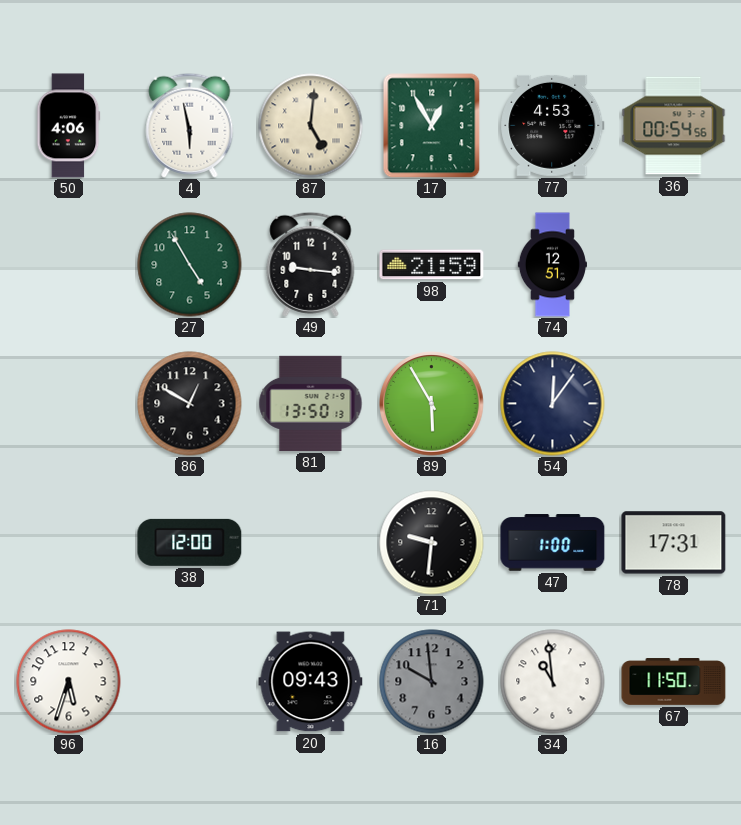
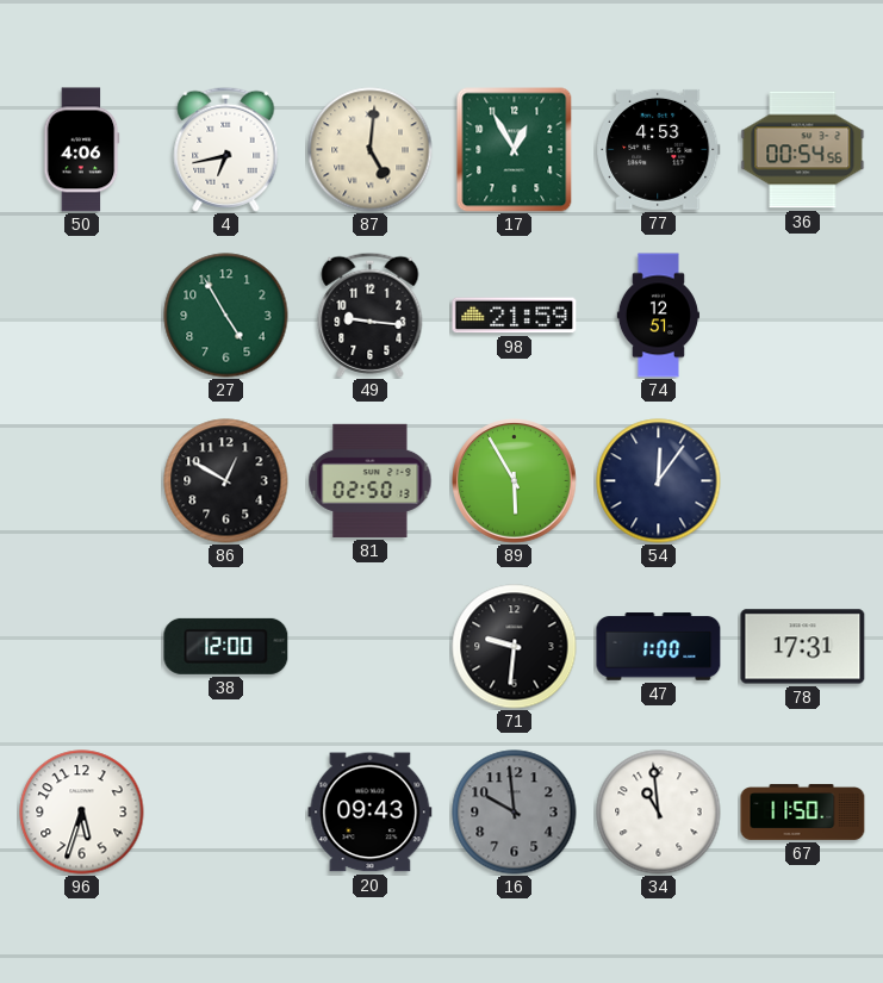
4: 5:58 -> 6:43 (226, 149)
81: 13:50 -> 02:50 (371, 480)
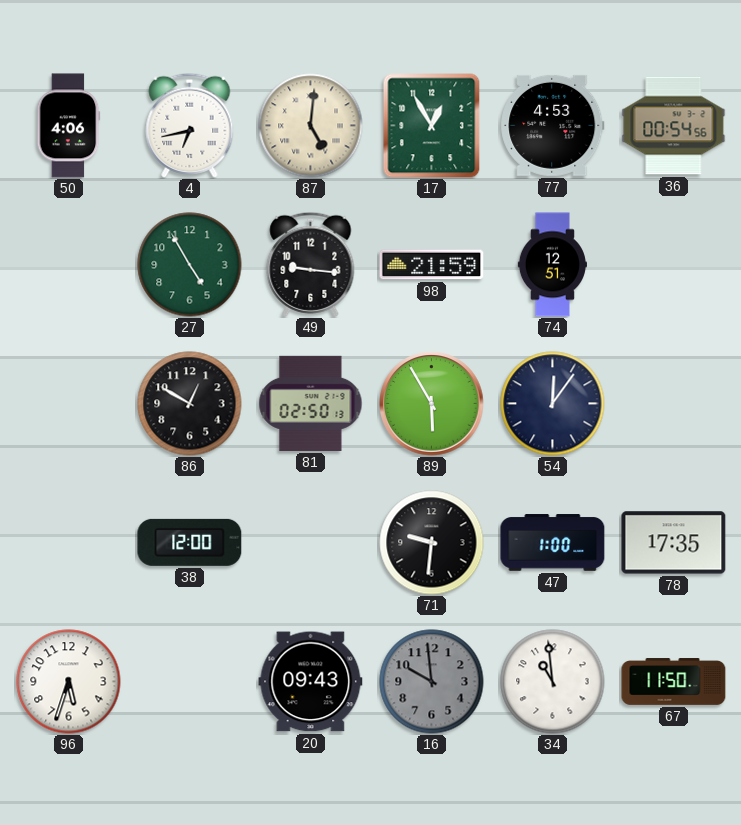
78: 17:31 -> 17:35 (674, 543)
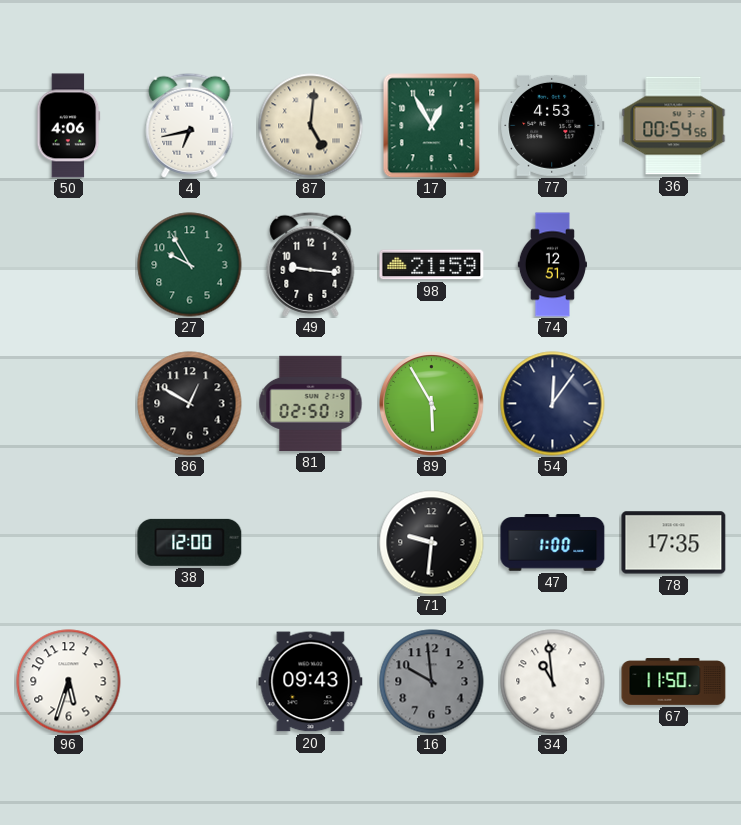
27: 4:55 -> 9:55 (190, 265)
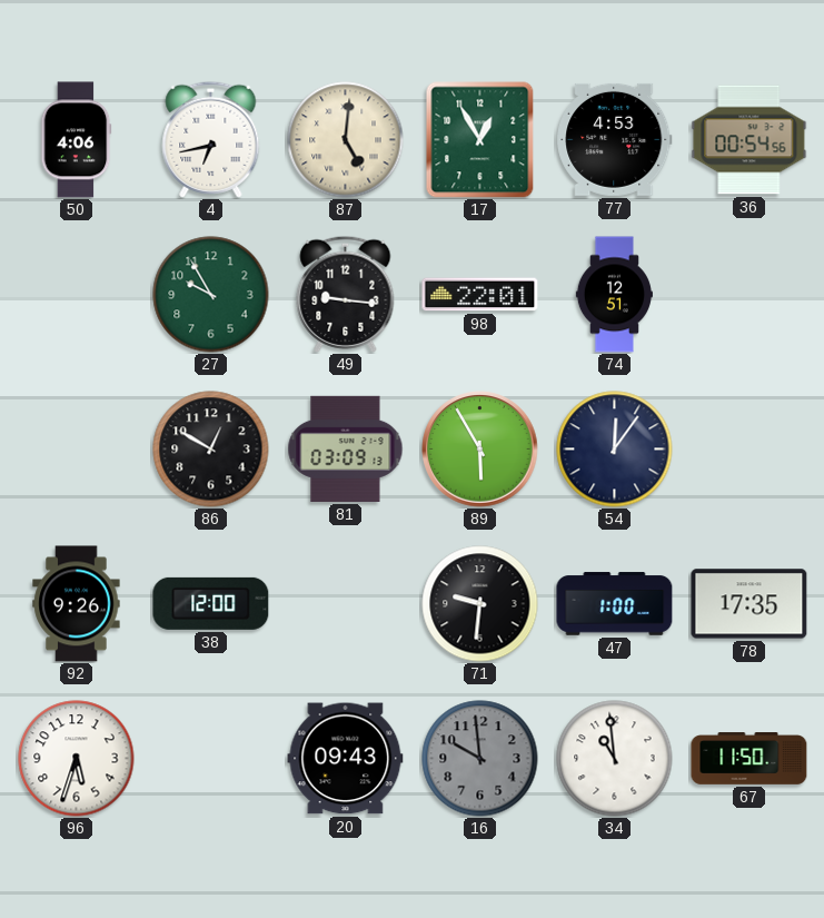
98: 21:59 -> 22:01 (480, 295)
81: 02:50 -> 03:09 (346, 448)
92: none -> 9:26 (77, 604)
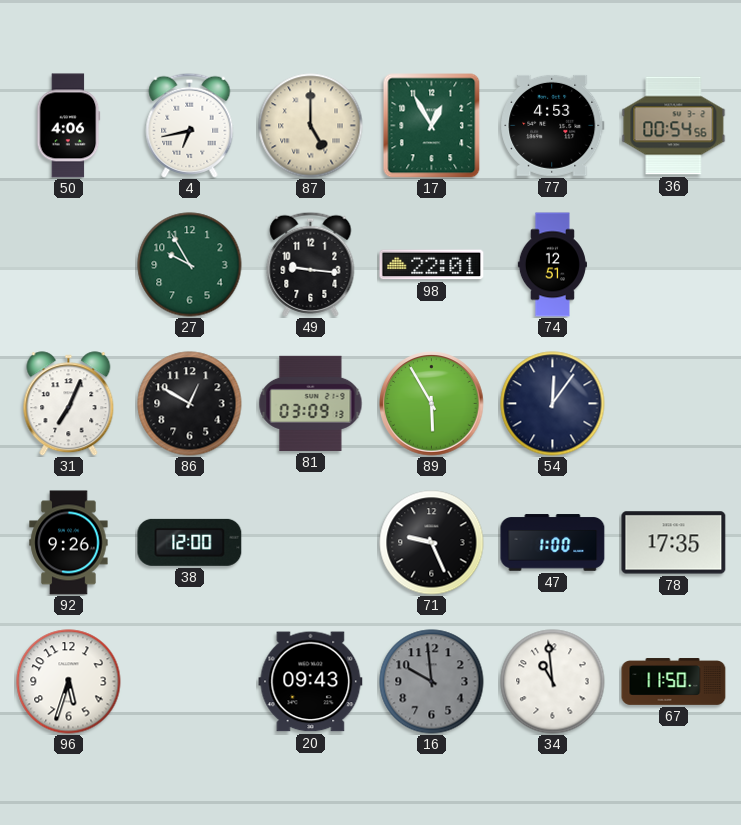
87: 5:01 -> 5:00 (311, 126)
31: none -> 7:04 (69, 404)
71: 9:31 -> 9:26 (432, 543)
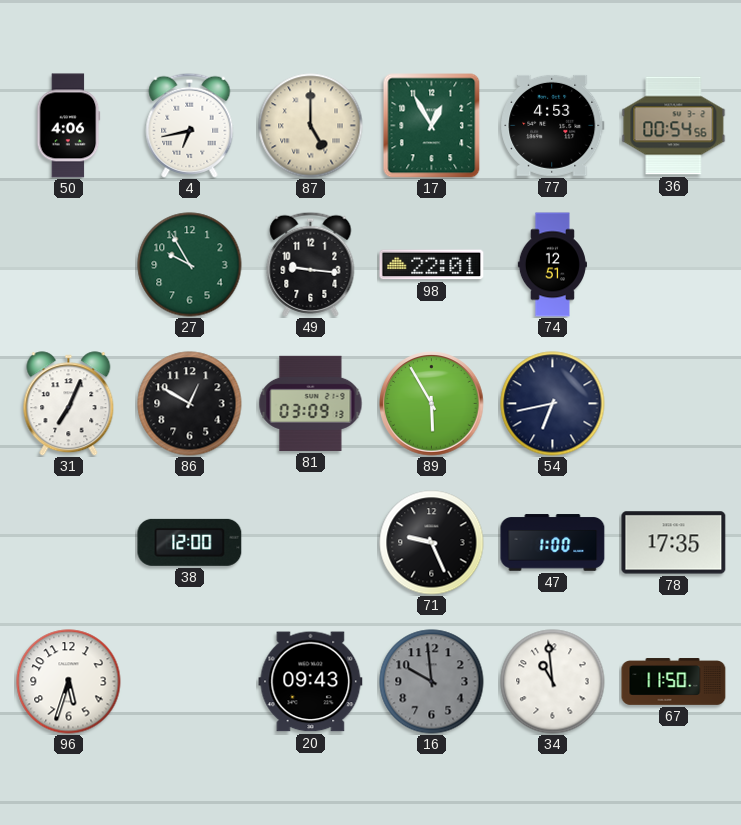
54: 12:06 -> 6:43 (553, 404)
92: 9:26 -> none (69, 543)
